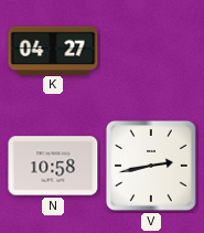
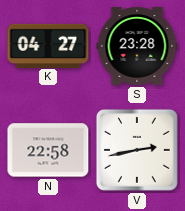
S: none -> 23:28 (137, 46)
N: 10:58 -> 22:58 (48, 150)
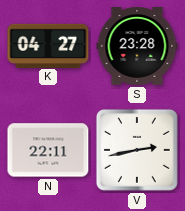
N: 22:58 -> 22:11 (48, 150)
